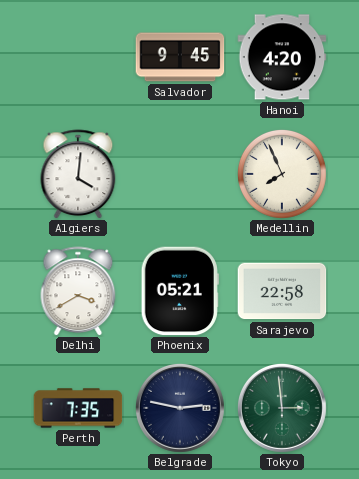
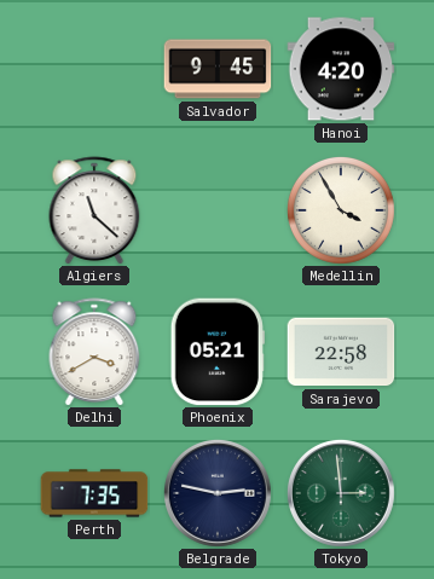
Algiers: 4:01 -> 11:22 (94, 210)
Medellin: 7:56 -> 3:55 (341, 210)
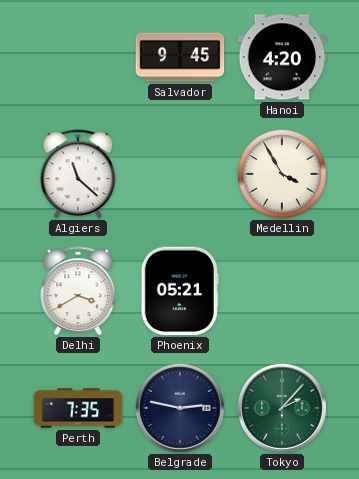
Sarajevo: 22:58 -> none (341, 352)
Tokyo: 2:59 -> 2:07 (282, 408)
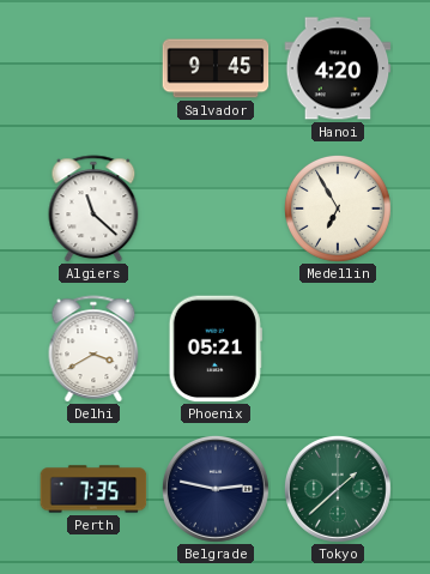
Medellin: 3:55 -> 6:55 (338, 209)
Tokyo: 2:07 -> 1:38 (338, 489)
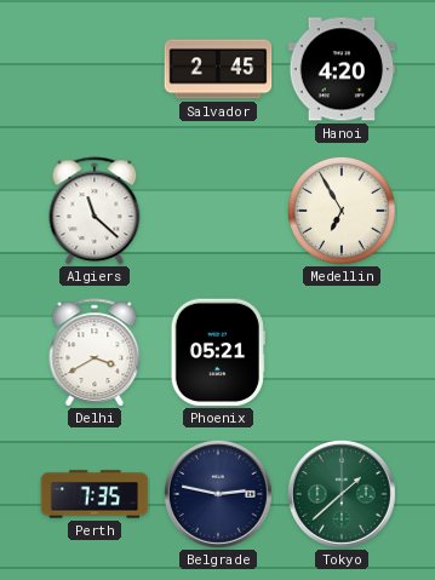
Salvador: 9:45 -> 2:45 (218, 69)
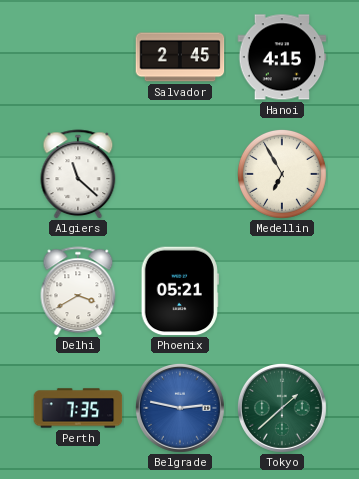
Hanoi: 4:20 -> 4:15 (282, 57)
Belgrade dial: navy -> blue (180, 408)
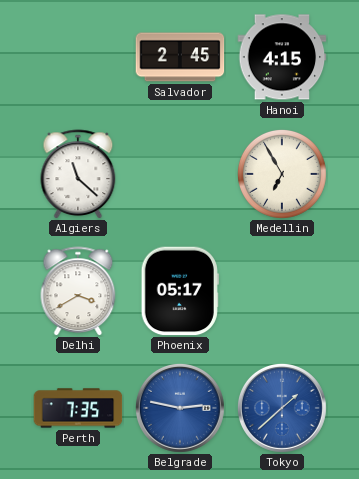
Phoenix: 05:21 -> 05:17 (180, 291)
Tokyo dial: green -> blue (282, 408)
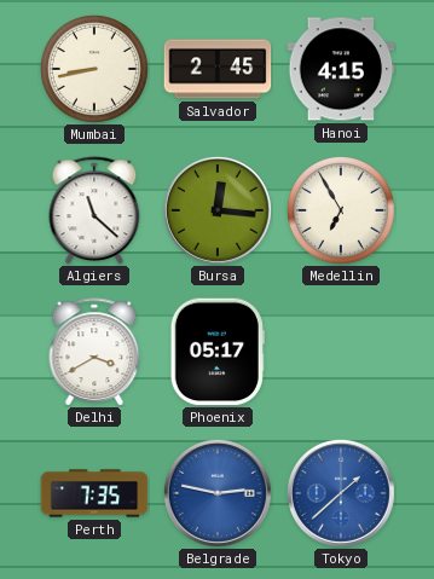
Mumbai: none -> 8:43 (94, 69)
Bursa: none -> 12:16 (218, 210)
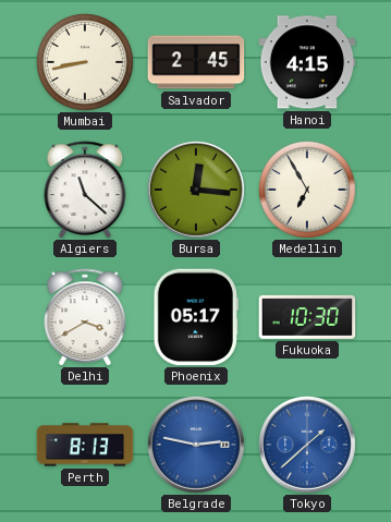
Fukuoka: none -> 10:30 (307, 317)
Perth: 7:35 -> 8:13 (85, 445)
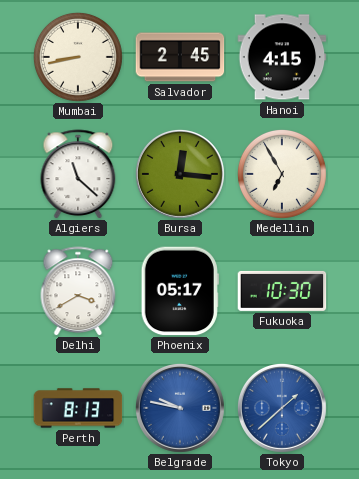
Belgrade: 2:47 -> 9:47 (180, 408)
